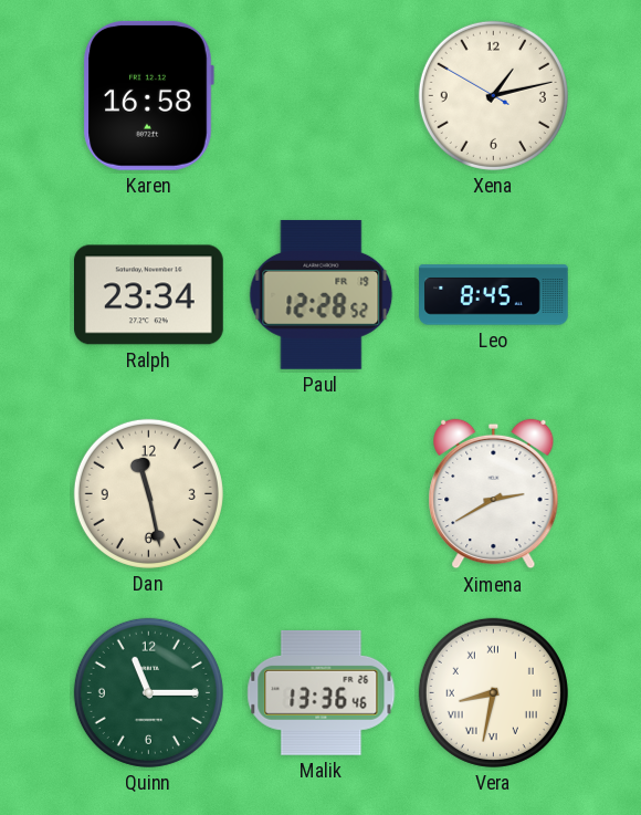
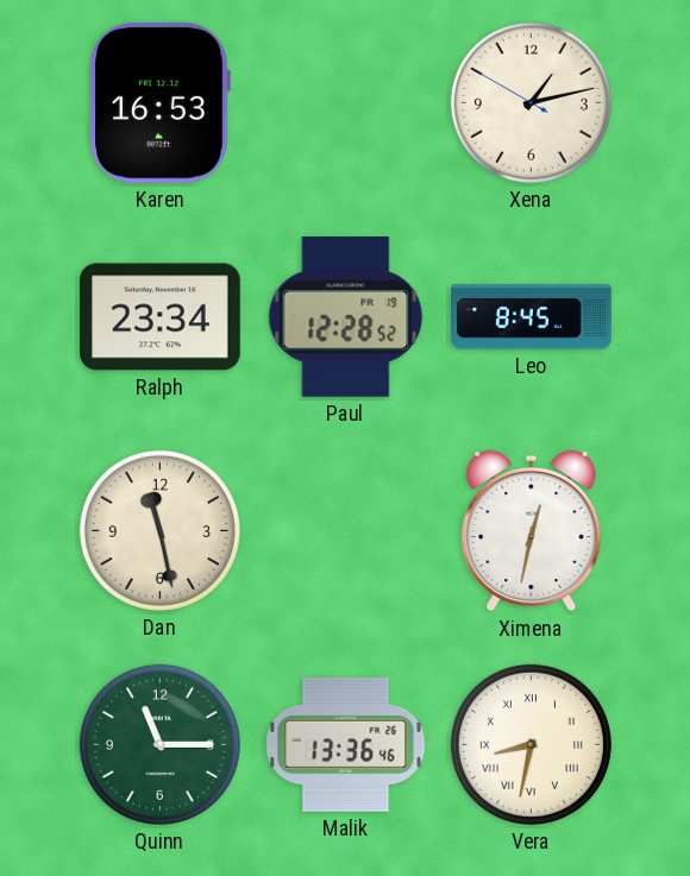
Karen: 16:58 -> 16:53 (159, 102)
Ximena: 2:40 -> 12:32 (532, 531)
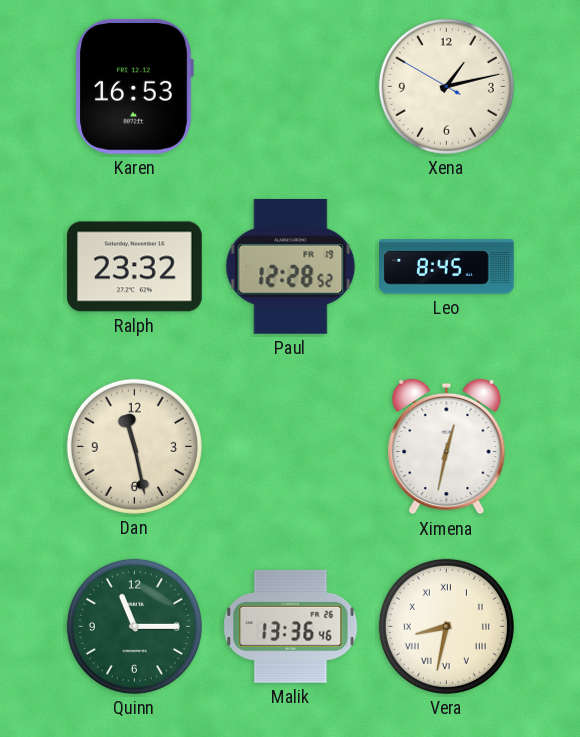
Ralph: 23:34 -> 23:32 (135, 267)
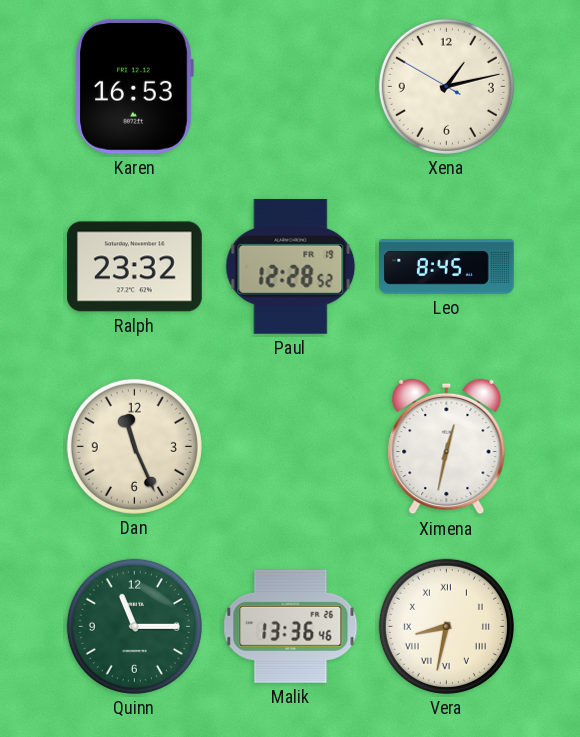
Dan: 11:28 -> 11:26 (134, 446)
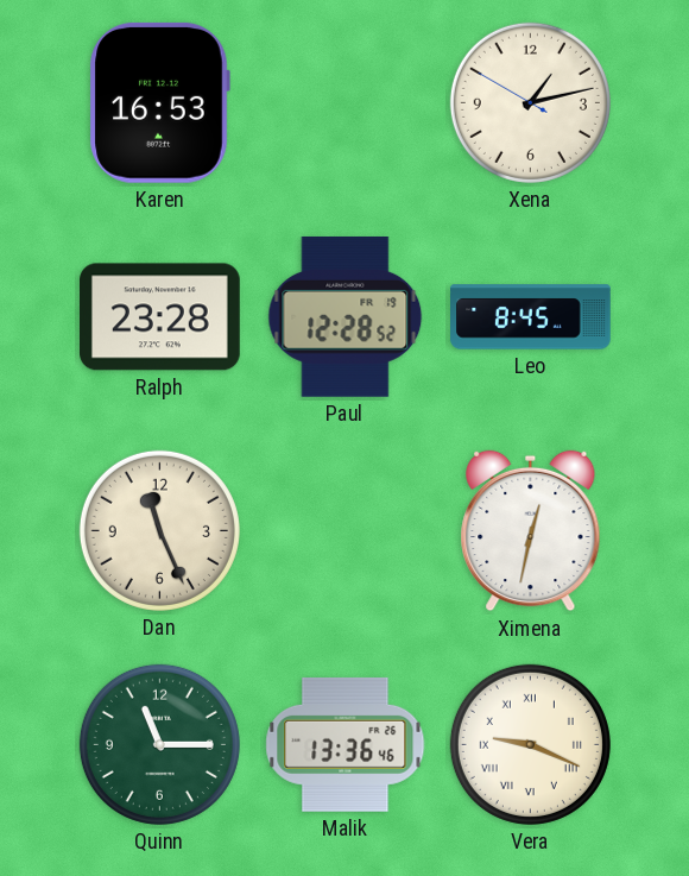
Ralph: 23:32 -> 23:28 (160, 317)
Vera: 8:32 -> 9:19 (530, 744)
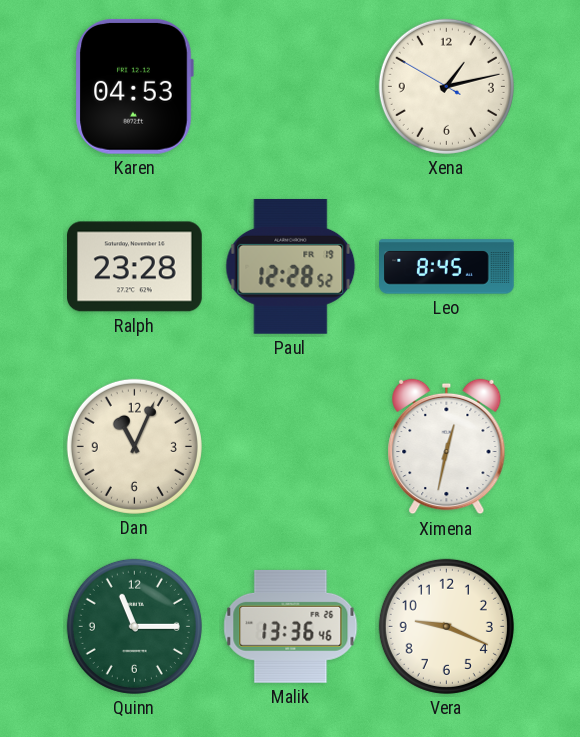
Karen: 16:53 -> 04:53 (134, 86)
Dan: 11:26 -> 11:04 (134, 446)
Vera numerals: Roman -> Arabic (446, 626)
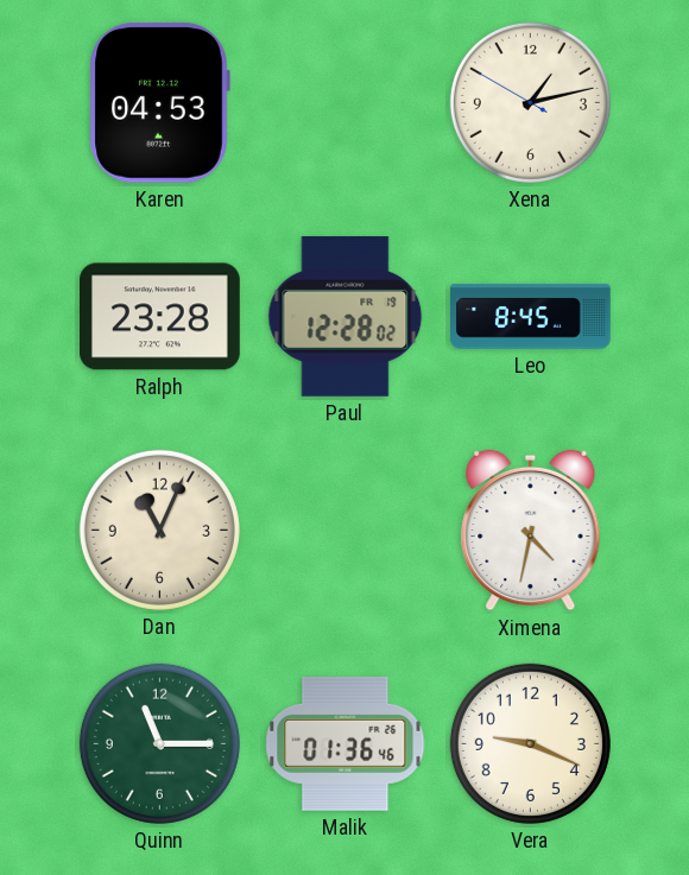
Paul: 12:28:52 -> 12:28:02 (346, 316)
Ximena: 12:32 -> 4:32 (531, 531)
Malik: 13:36 -> 01:36 (346, 743)
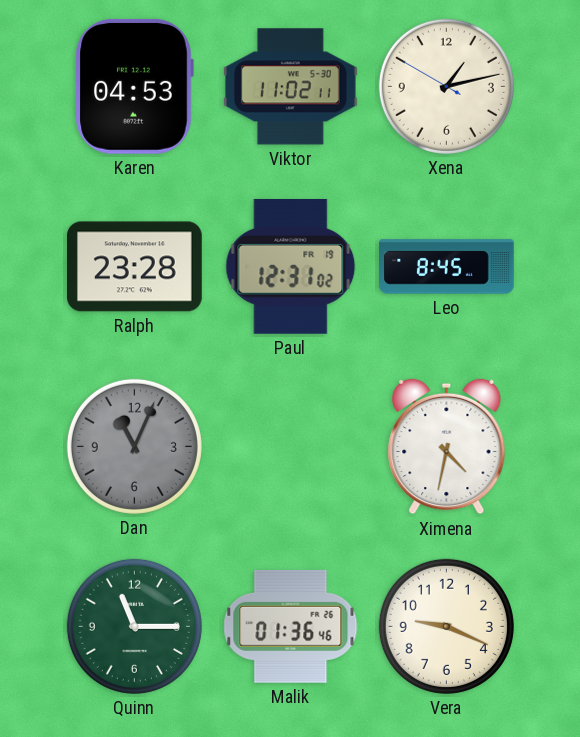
Viktor: none -> 11:02 (290, 87)
Paul: 12:28 -> 12:31 (291, 266)
Dan dial: cream -> grey (134, 446)
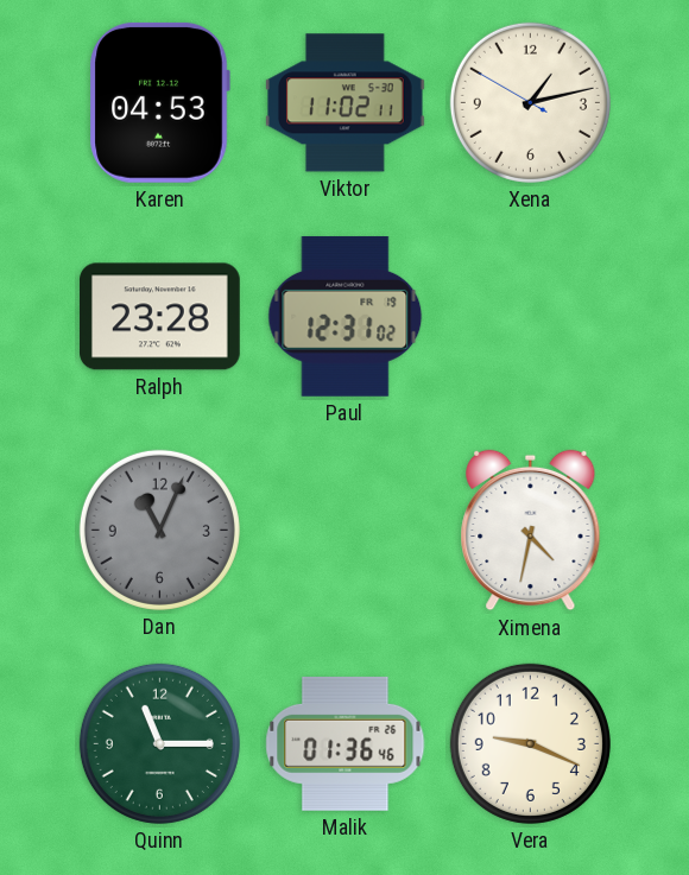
Leo: 8:45 -> none (447, 267)
